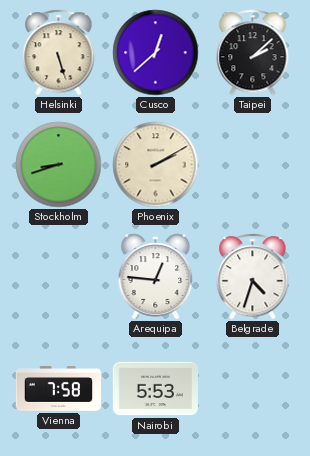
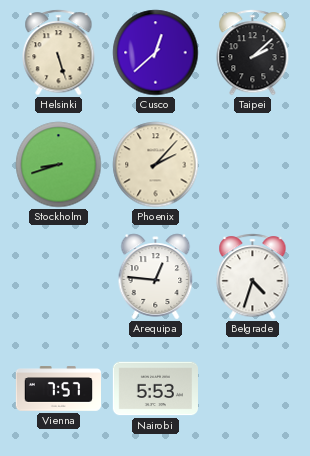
Phoenix: 2:10 -> 2:07 (156, 165)
Vienna: 7:58 -> 7:57 (59, 389)
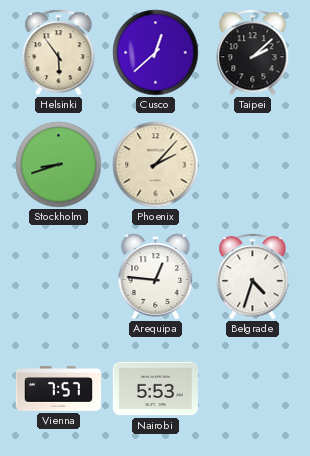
Helsinki: 5:27 -> 5:54 (59, 53)
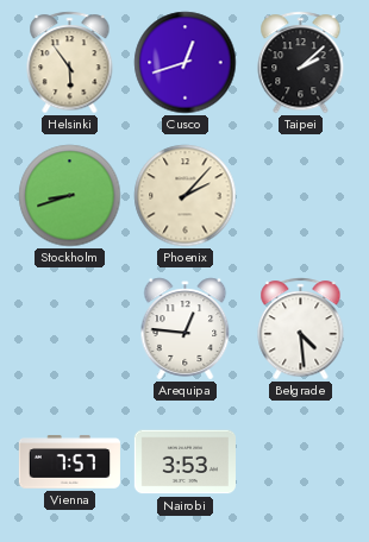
Cusco: 12:38 -> 12:42 (186, 63)
Belgrade: 4:33 -> 4:29 (301, 329)
Nairobi: 5:53 -> 3:53 (185, 462)
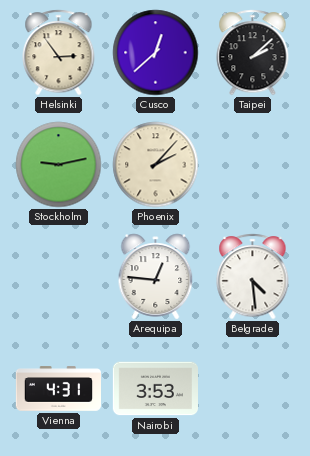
Helsinki: 5:54 -> 2:54 (59, 53)
Cusco: 12:42 -> 12:38 (156, 53)
Stockholm: 8:42 -> 9:13 (59, 165)
Vienna: 7:57 -> 4:31 (59, 389)
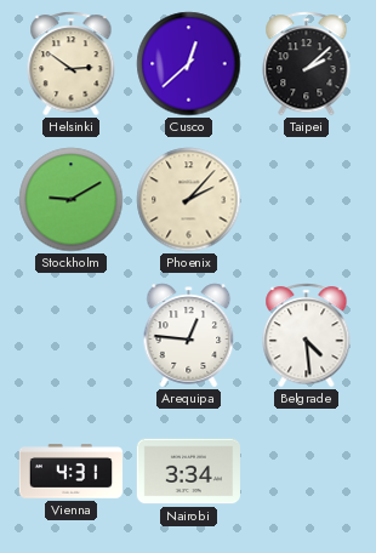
Helsinki: 2:54 -> 2:51 (72, 64)
Stockholm: 9:13 -> 9:10 (72, 200)
Nairobi: 3:53 -> 3:34 (188, 472)
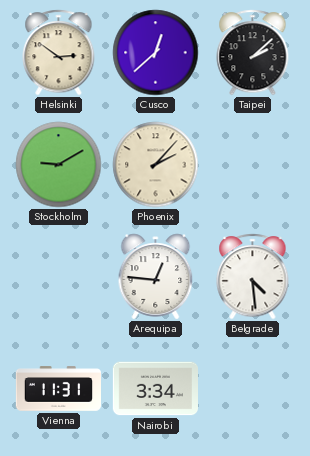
Vienna: 4:31 -> 11:31 (59, 389)
